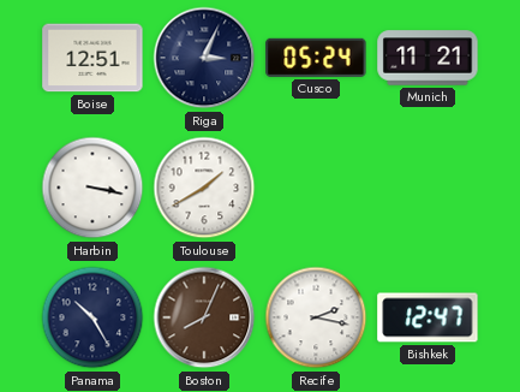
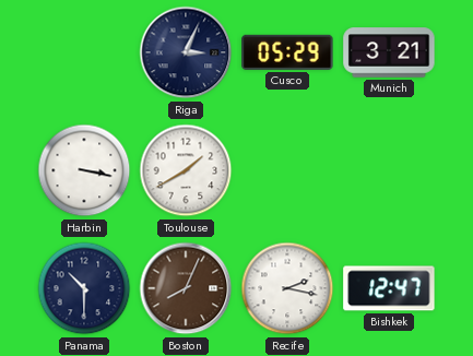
Boise: 12:51 -> none (92, 58)
Cusco: 05:24 -> 05:29 (287, 52)
Munich: 11:21 -> 3:21 (389, 52)
Panama: 10:25 -> 10:30 (84, 288)
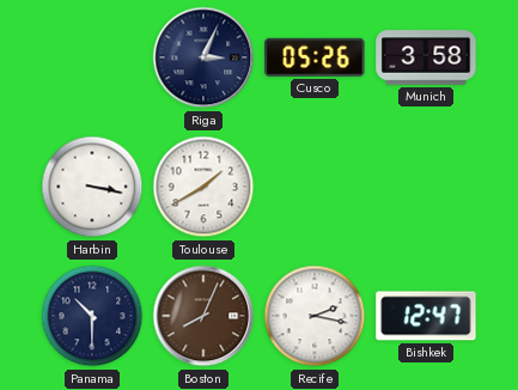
Cusco: 05:29 -> 05:26 (315, 57)
Munich: 3:21 -> 3:58 (426, 57)
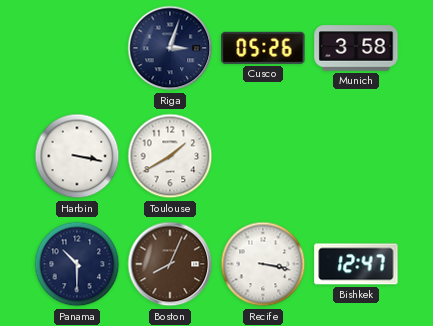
Riga: 3:04 -> 3:03 (170, 48)
Recife: 2:17 -> 3:17 (263, 264)
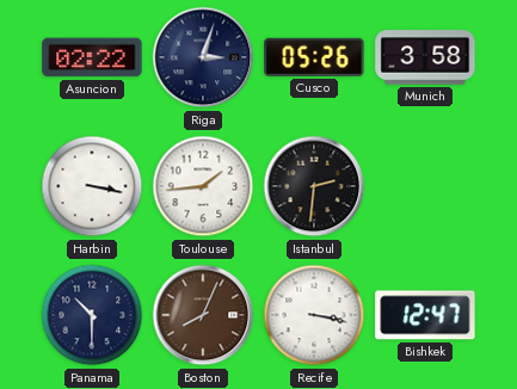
Asuncion: none -> 02:22 (92, 57)
Toulouse: 1:40 -> 1:44 (203, 186)
Istanbul: none -> 2:31 (314, 186)
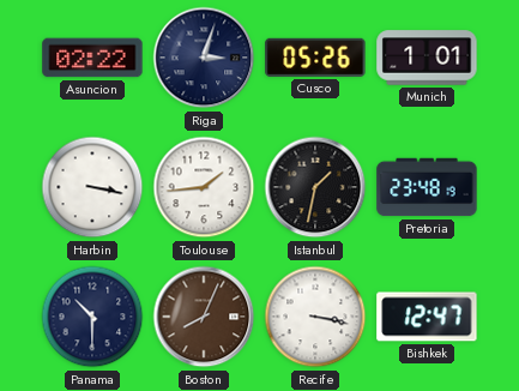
Munich: 3:58 -> 1:01 (427, 58)
Istanbul: 2:31 -> 1:32 (315, 187)
Pretoria: none -> 23:48 (427, 187)
